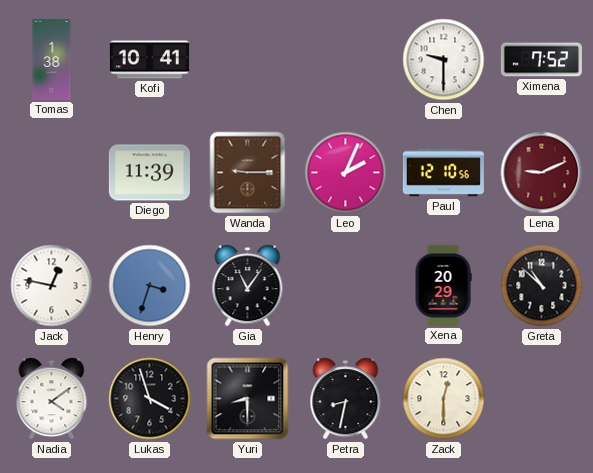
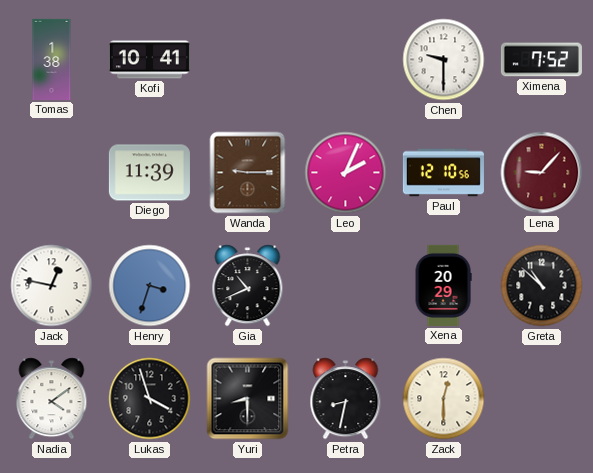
Lena: 9:11 -> 9:07 (542, 173)
Gia: 11:06 -> 10:41 (248, 286)
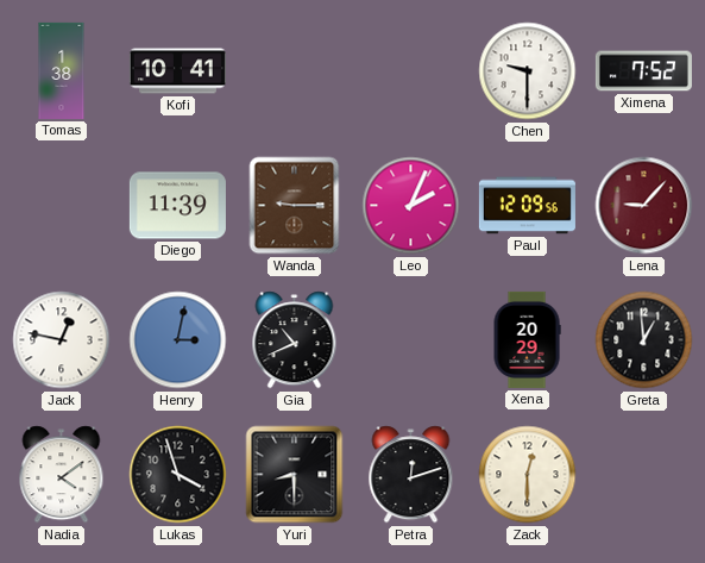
Paul: 12:10 -> 12:09 (527, 206)
Henry: 3:33 -> 3:02 (178, 340)
Greta: 10:52 -> 12:59 (644, 340)
Petra: 8:32 -> 12:12 (411, 475)
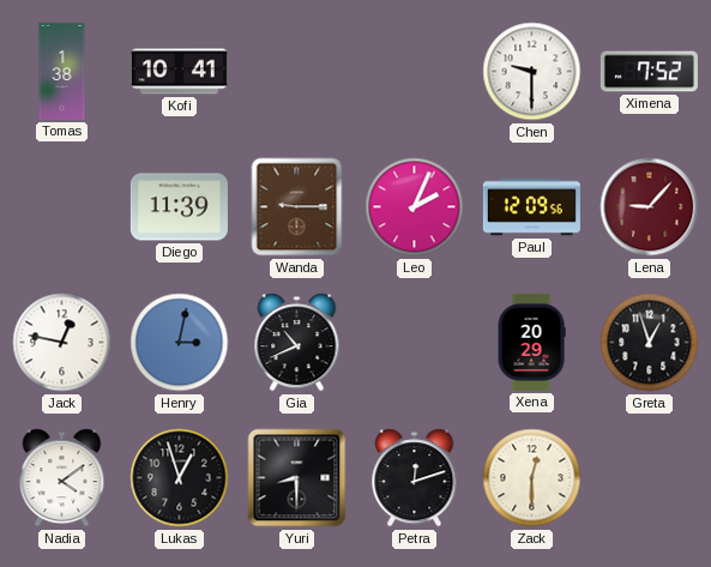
Greta: 12:59 -> 12:57 (650, 343)
Lukas: 3:57 -> 12:57 (180, 478)
